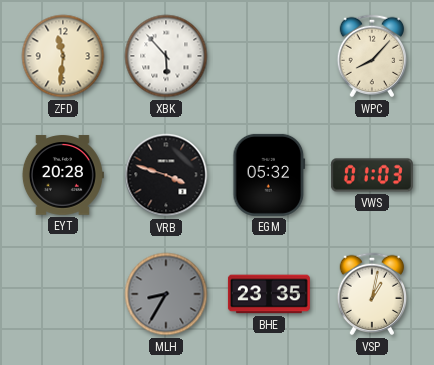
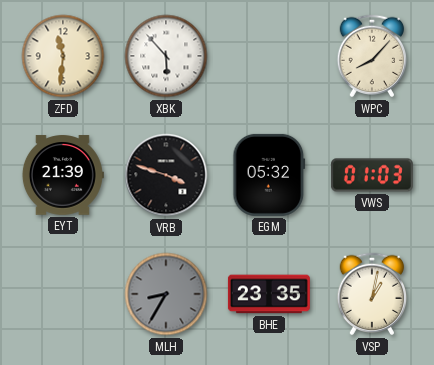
EYT: 20:28 -> 21:39 (62, 175)
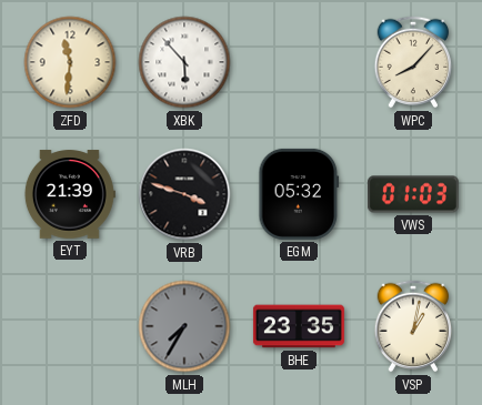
MLH: 8:35 -> 7:35 (184, 326)
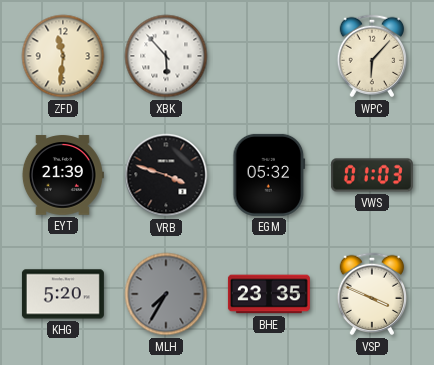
WPC: 8:07 -> 6:07 (372, 56)
KHG: none -> 5:20 (63, 294)
VSP: 1:02 -> 3:49 (372, 294)
